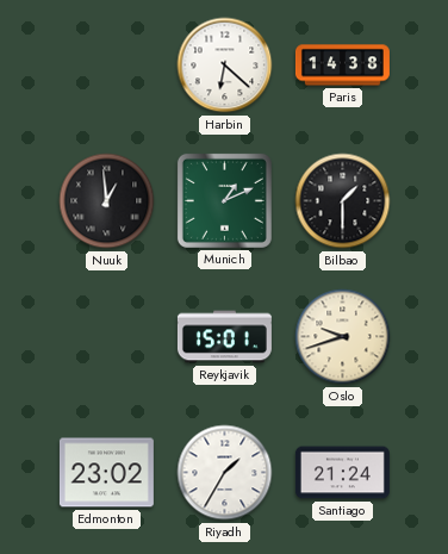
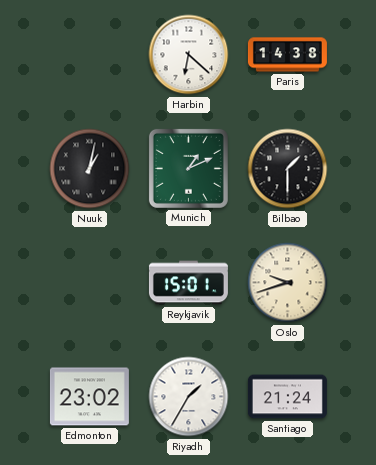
Nuuk: 12:59 -> 1:02 (90, 169)
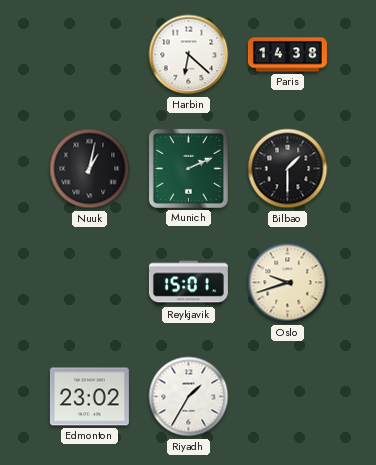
Munich: 1:11 -> 2:11 (188, 168)
Santiago: 21:24 -> none (287, 397)
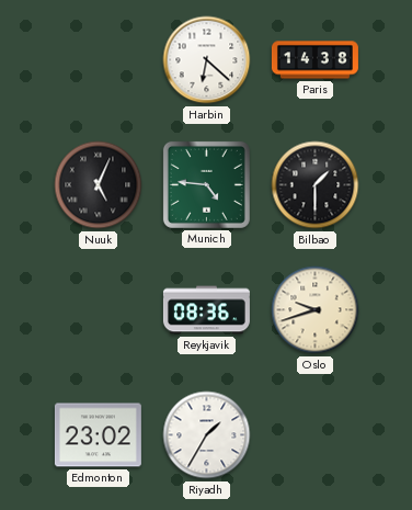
Nuuk: 1:02 -> 5:04 (99, 185)
Munich: 2:11 -> 4:46 (206, 184)
Reykjavik: 15:01 -> 08:36 (206, 310)
